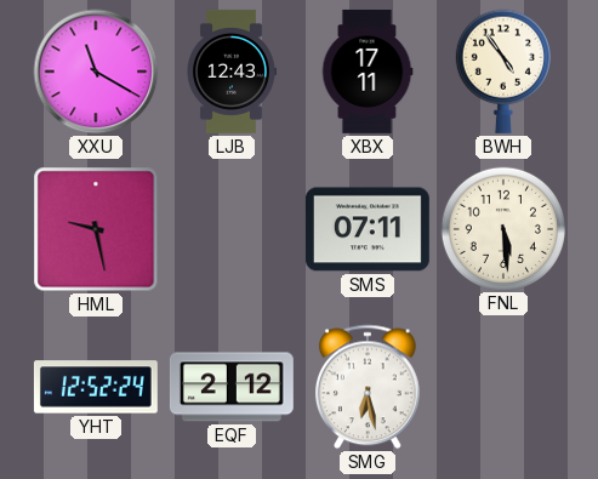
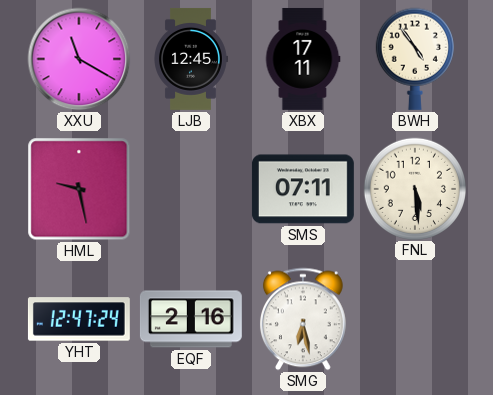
LJB: 12:43 -> 12:45 (191, 59)
YHT: 12:52 -> 12:47 (79, 319)
EQF: 2:12 -> 2:16 (191, 319)
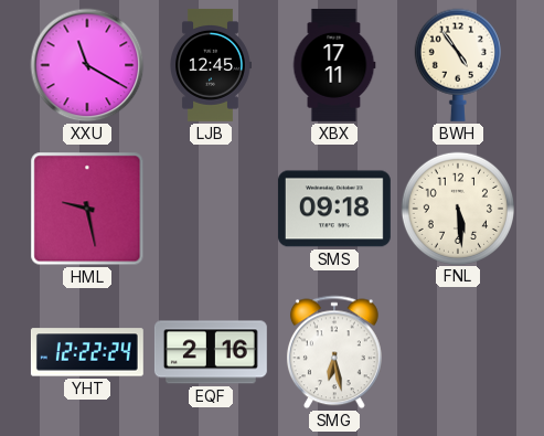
SMS: 07:11 -> 09:18 (334, 209)
YHT: 12:47 -> 12:22 (87, 352)
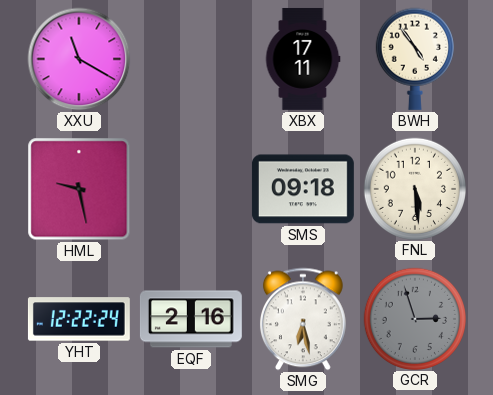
LJB: 12:45 -> none (211, 65)
GCR: none -> 2:57 (414, 318)
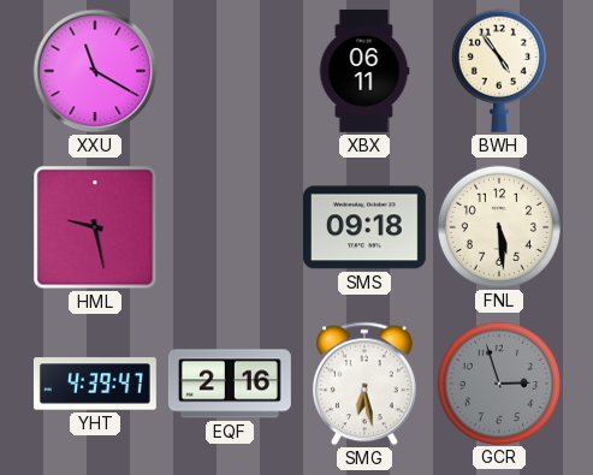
XBX: 17:11 -> 06:11 (364, 71)
YHT: 12:22 -> 4:39 (95, 384)
